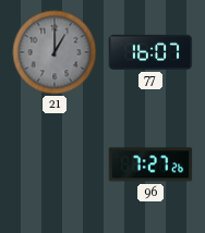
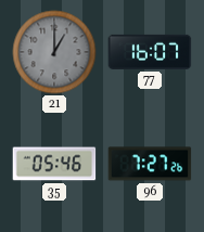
35: none -> 05:46 (54, 164)
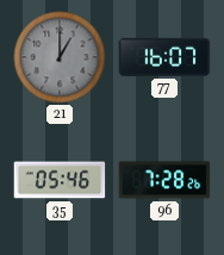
96: 7:27 -> 7:28 (164, 180)
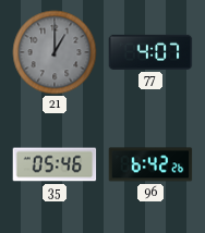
77: 16:07 -> 4:07 (150, 52)
96: 7:28 -> 6:42 (150, 164)
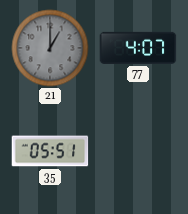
35: 05:46 -> 05:51 (50, 151)
96: 6:42 -> none (150, 164)
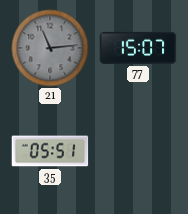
21: 1:00 -> 11:14 (50, 48)
77: 4:07 -> 15:07 (138, 48)
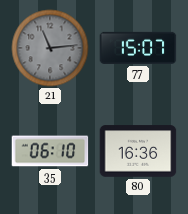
35: 05:51 -> 06:10 (50, 151)
80: none -> 16:36 (138, 151)
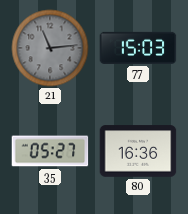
77: 15:07 -> 15:03 (138, 48)
35: 06:10 -> 05:27 (50, 151)
